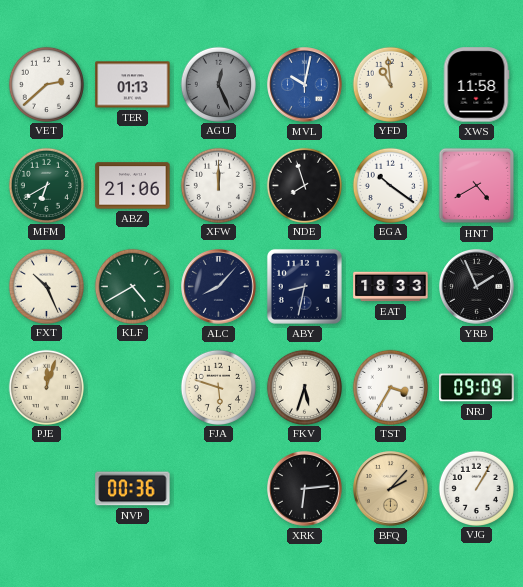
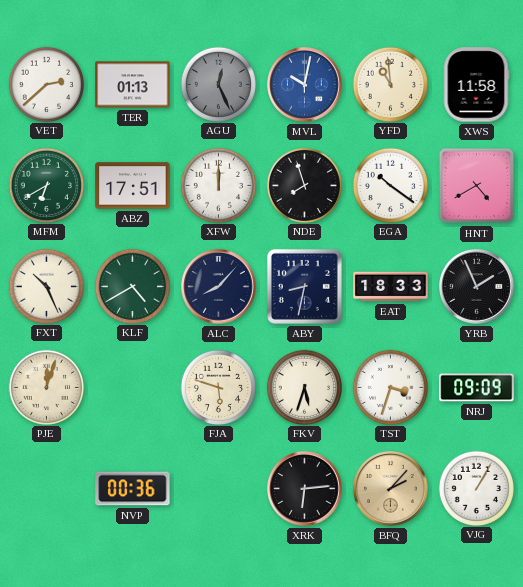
ABZ: 21:06 -> 17:51 (133, 186)
TST: 3:35 -> 3:33 (390, 387)
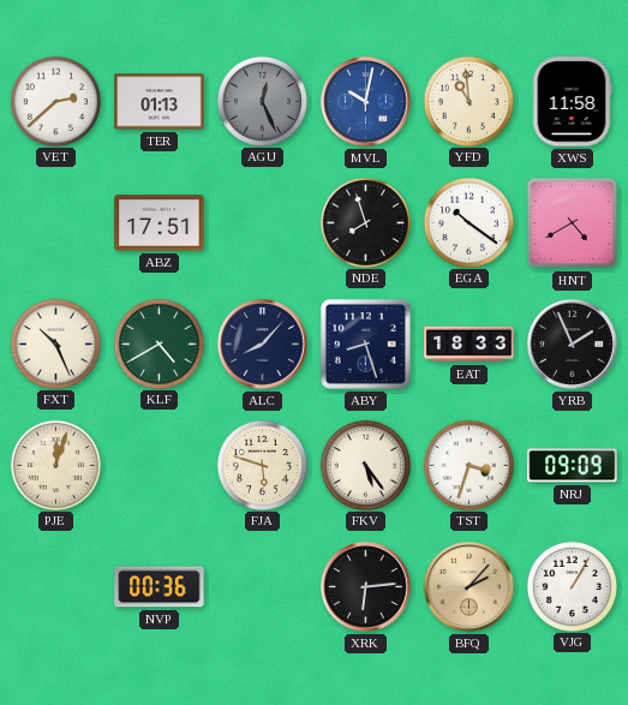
MFM: 6:40 -> none (46, 185)
XFW: 12:00 -> none (218, 185)
ABY: 8:32 -> 8:27 (365, 343)
FKV: 5:33 -> 5:24 (365, 465)
